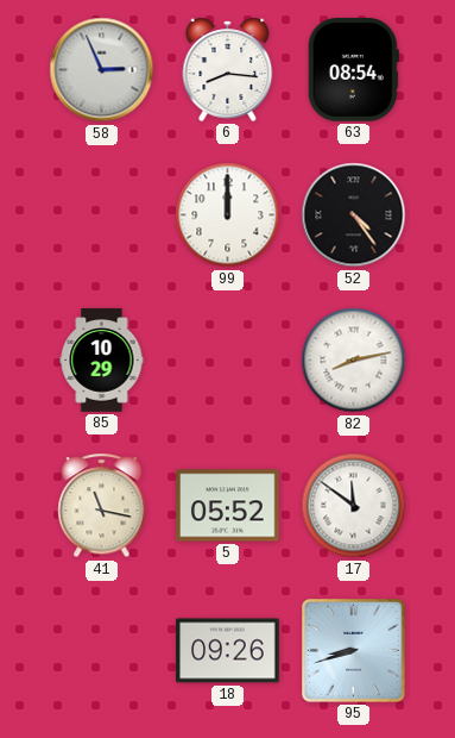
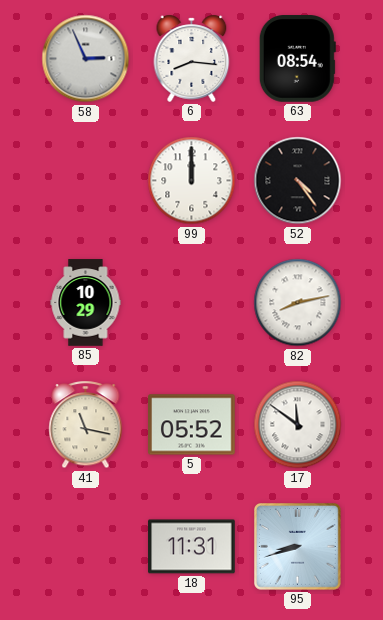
18: 09:26 -> 11:31 (192, 547)
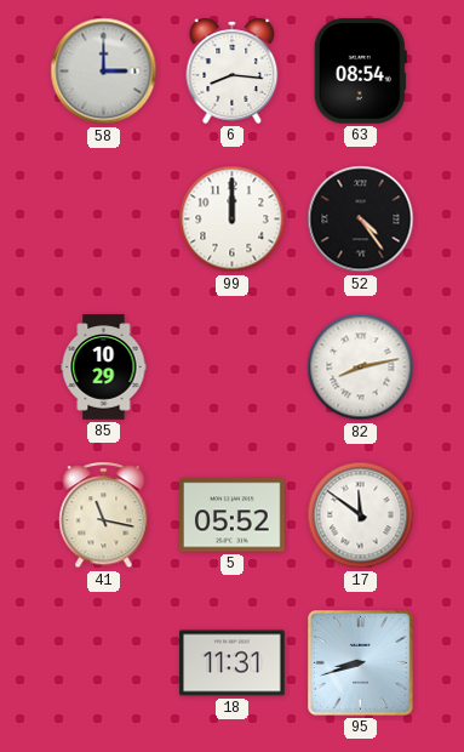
58: 2:56 -> 3:00 (104, 72)
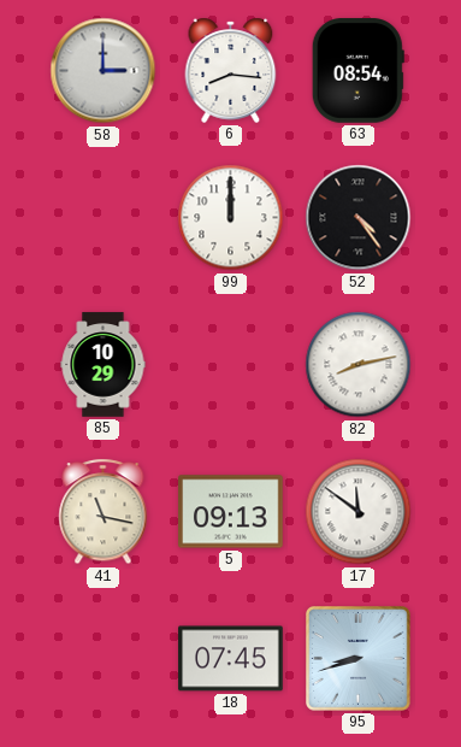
5: 05:52 -> 09:13 (231, 512)
18: 11:31 -> 07:45 (231, 659)
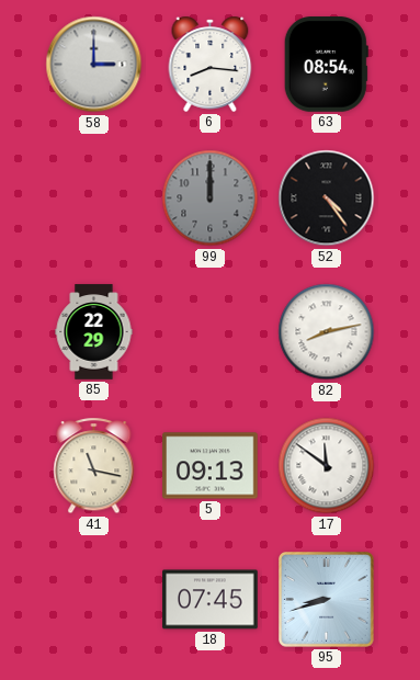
99 dial: white -> grey (211, 199)
85: 10:29 -> 22:29 (94, 332)
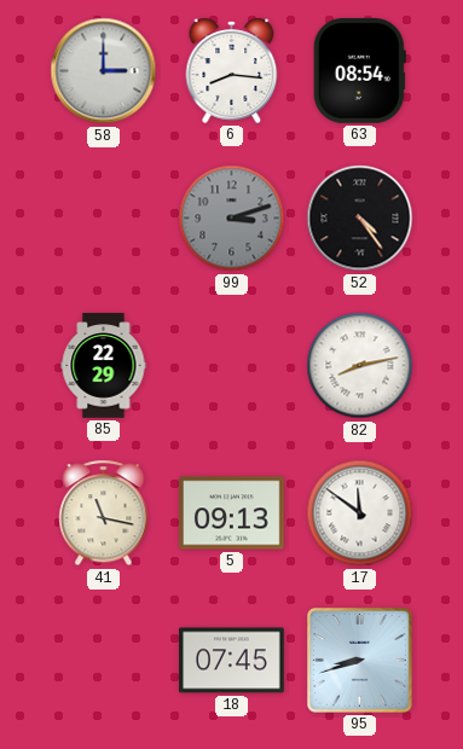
99: 12:00 -> 3:12 (232, 219)
